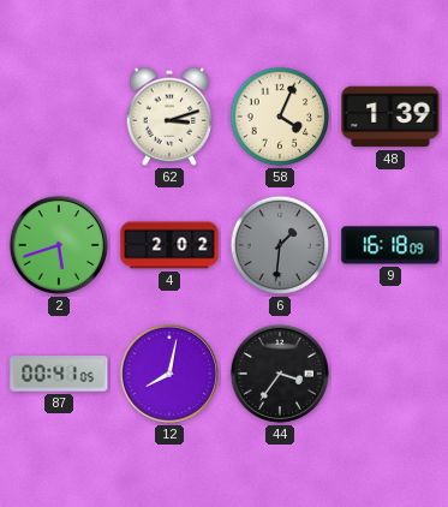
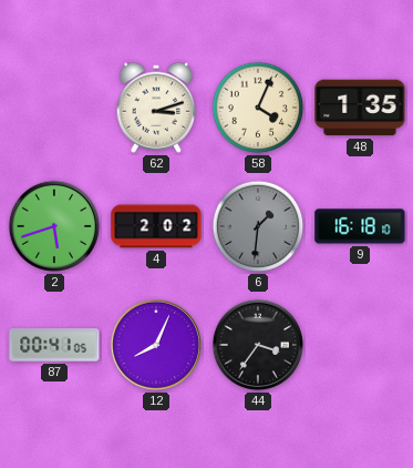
48: 1:39 -> 1:35 (360, 108)
9: 16:18:09 -> 16:18:10 (360, 226)
12: 8:02 -> 8:04 (156, 345)
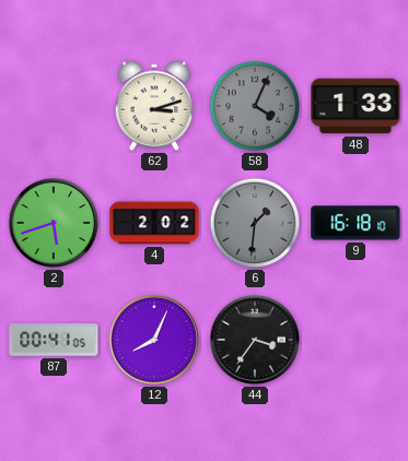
58 dial: cream -> grey (255, 106)
48: 1:35 -> 1:33 (355, 106)
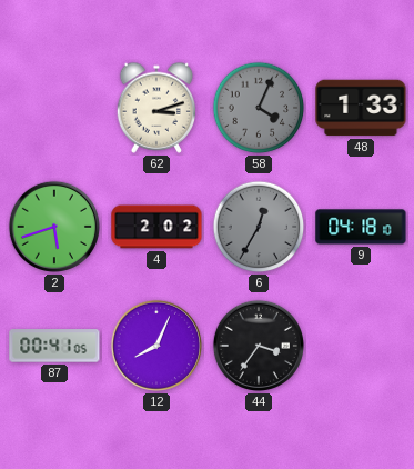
6: 1:31 -> 12:35 (259, 227)
9: 16:18 -> 04:18 (361, 227)
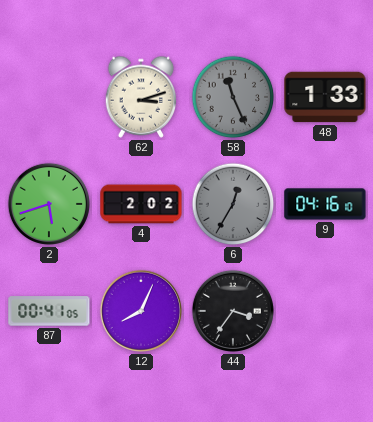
58: 4:04 -> 11:26 (233, 97)
9: 04:18 -> 04:16 (325, 204)
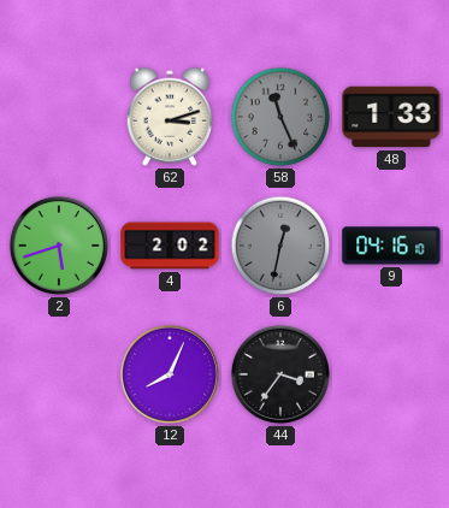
6: 12:35 -> 12:32 (280, 246)
87: 00:41 -> none (49, 311)
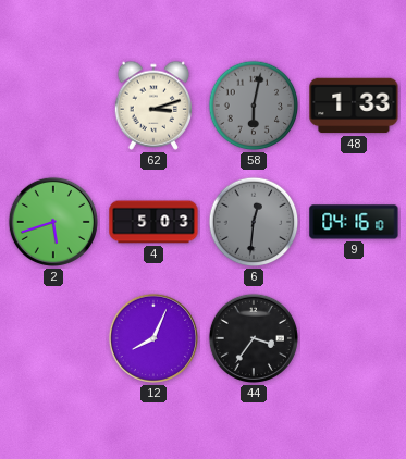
58: 11:26 -> 6:02 (254, 106)
4: 2:02 -> 5:03 (153, 222)
6: 12:32 -> 12:31 (254, 222)
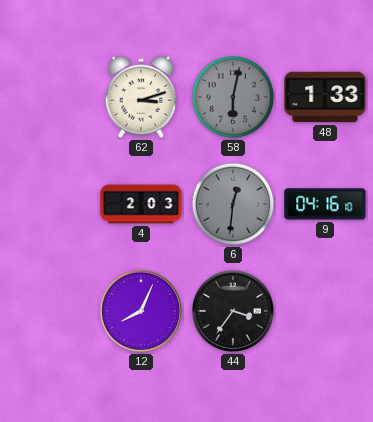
2: 5:42 -> none (53, 222)
4: 5:03 -> 2:03 (141, 204)
